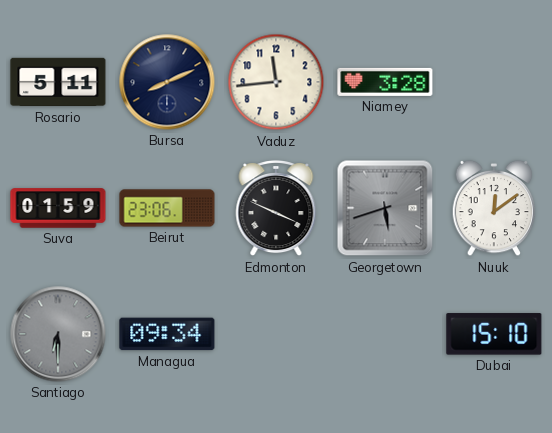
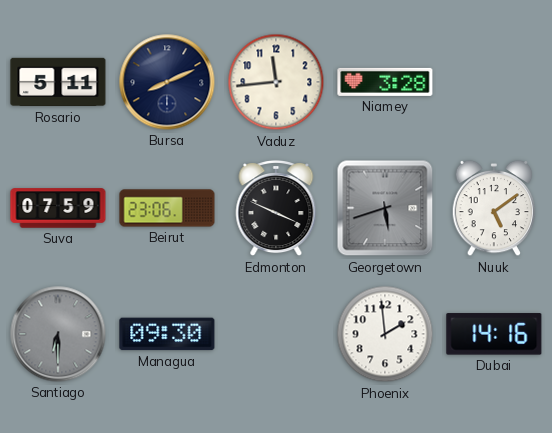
Suva: 01:59 -> 07:59 (58, 208)
Nuuk: 12:09 -> 5:09 (494, 208)
Managua: 09:34 -> 09:30 (167, 334)
Phoenix: none -> 1:59 (385, 334)
Dubai: 15:10 -> 14:16 (494, 334)
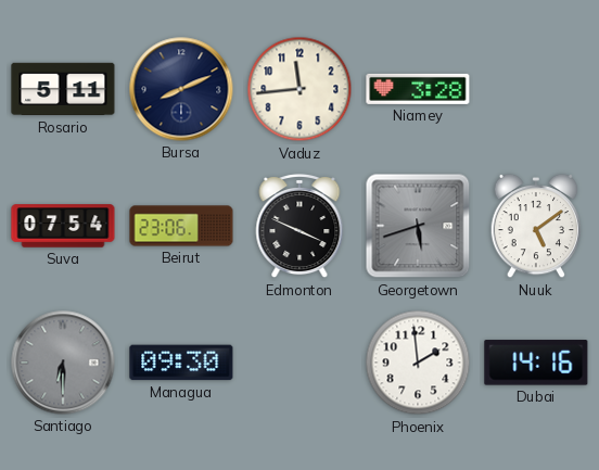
Suva: 07:59 -> 07:54 (63, 226)
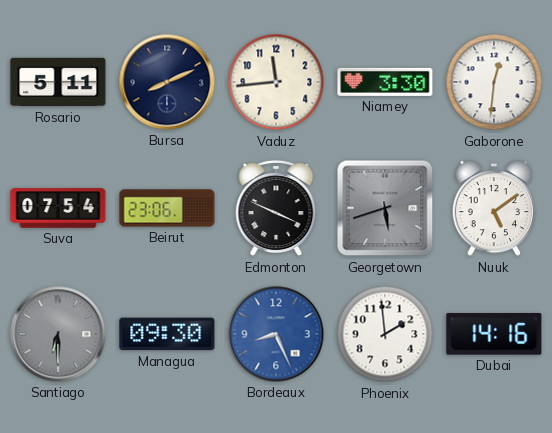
Niamey: 3:28 -> 3:30 (385, 82)
Gaborone: none -> 12:31 (494, 82)
Bordeaux: none -> 8:26 (276, 334)
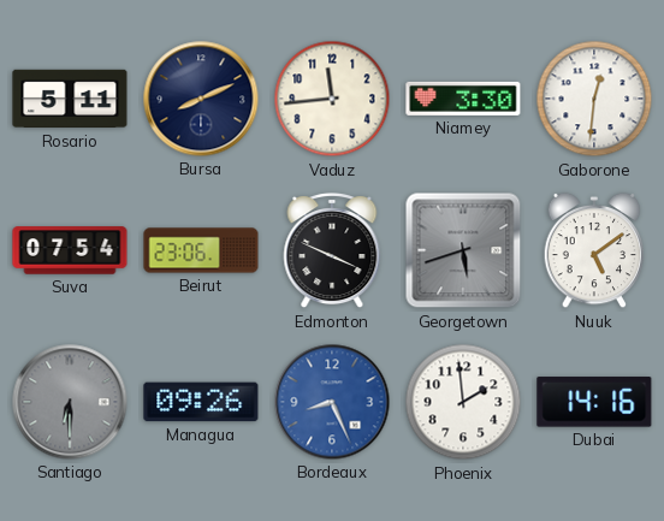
Managua: 09:30 -> 09:26 (201, 402)
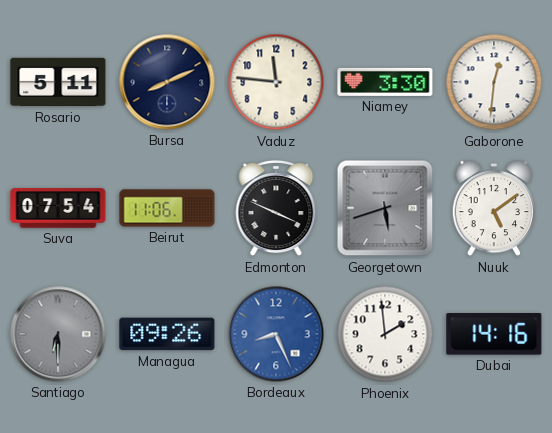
Vaduz: 11:44 -> 11:46 (276, 82)
Beirut: 23:06 -> 11:06 (167, 208)
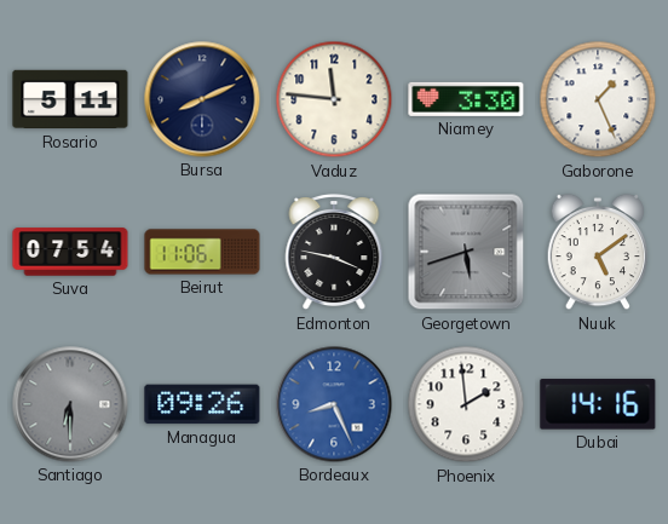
Gaborone: 12:31 -> 1:26 (598, 99)
Edmonton: 3:49 -> 3:47 (334, 252)
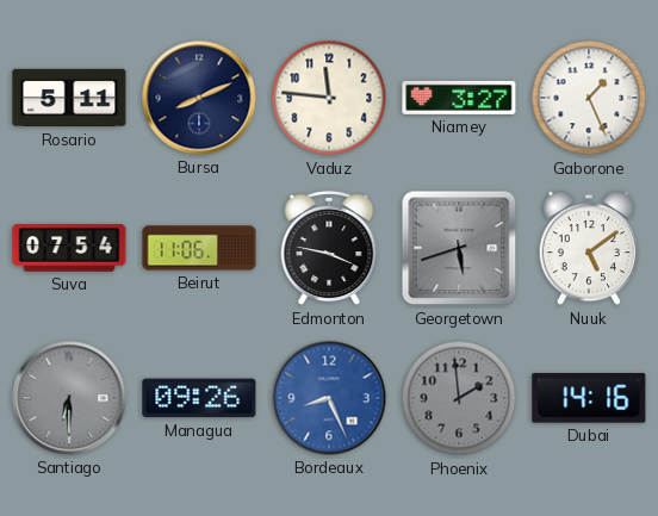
Niamey: 3:30 -> 3:27 (459, 98)
Phoenix dial: white -> grey (459, 398)
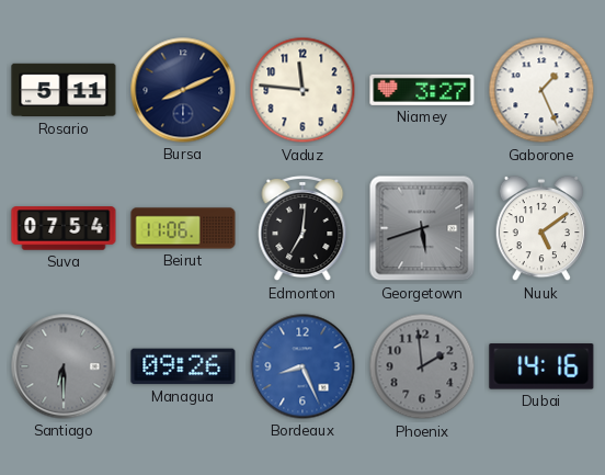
Edmonton: 3:47 -> 7:01 (302, 228)
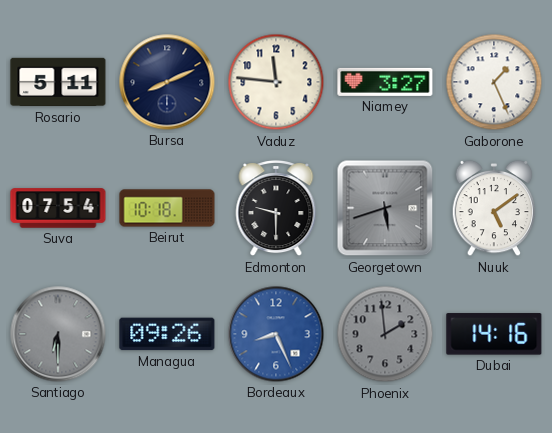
Beirut: 11:06 -> 10:18 (167, 208)
Edmonton: 7:01 -> 9:30 (276, 208)
